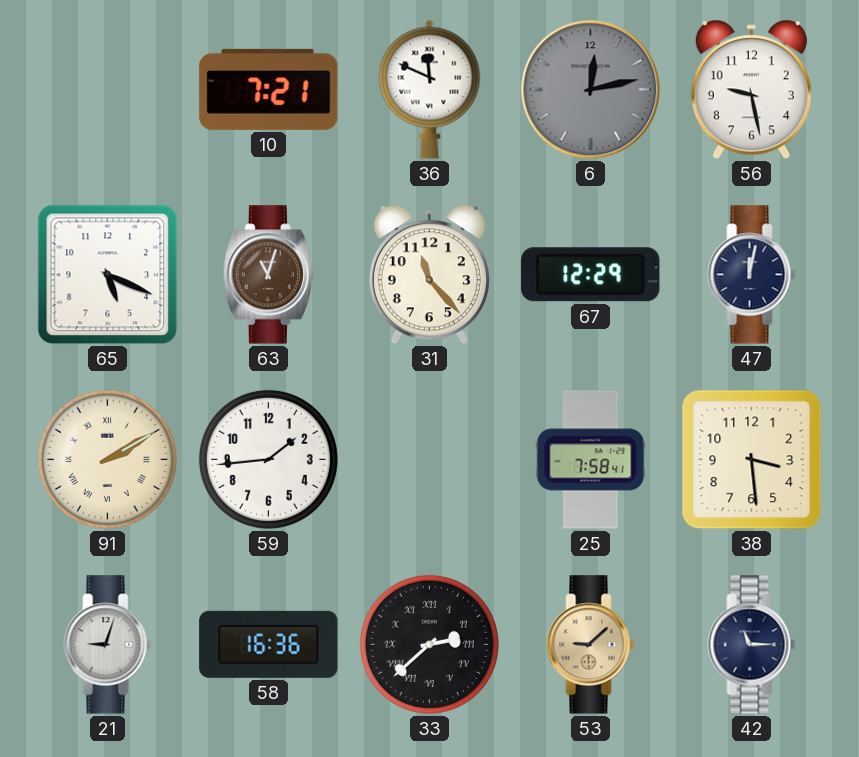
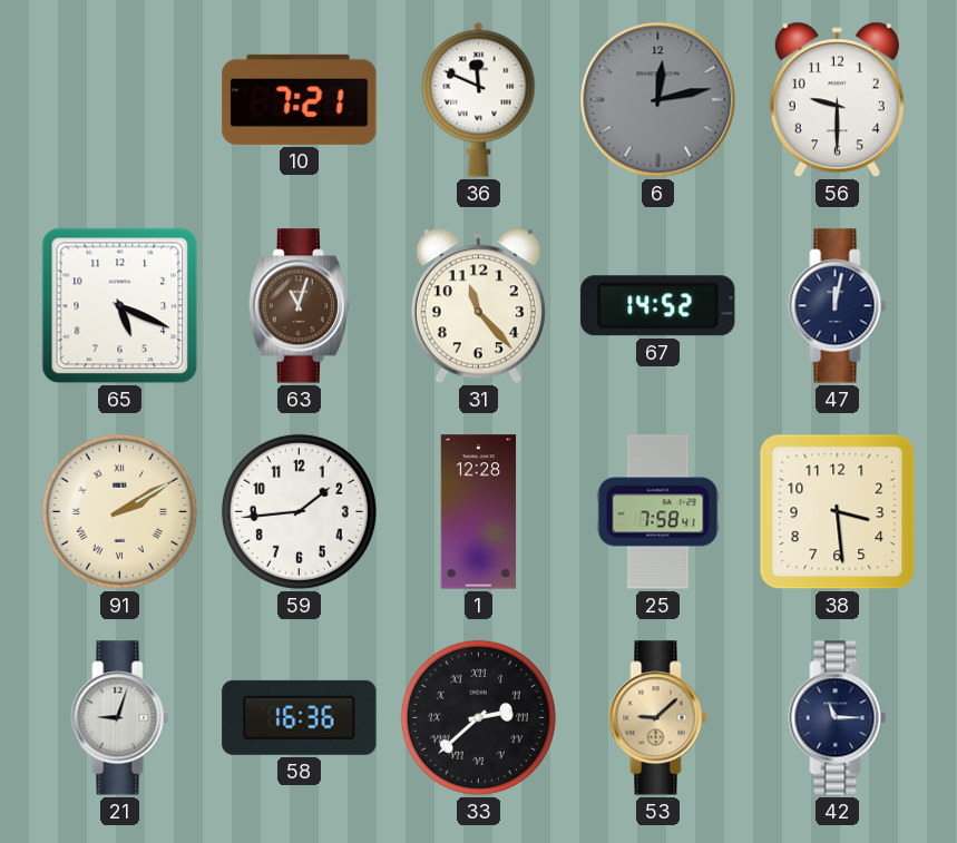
56: 9:28 -> 9:30 (837, 100)
67: 12:29 -> 14:52 (658, 306)
1: none -> 12:28 (479, 512)
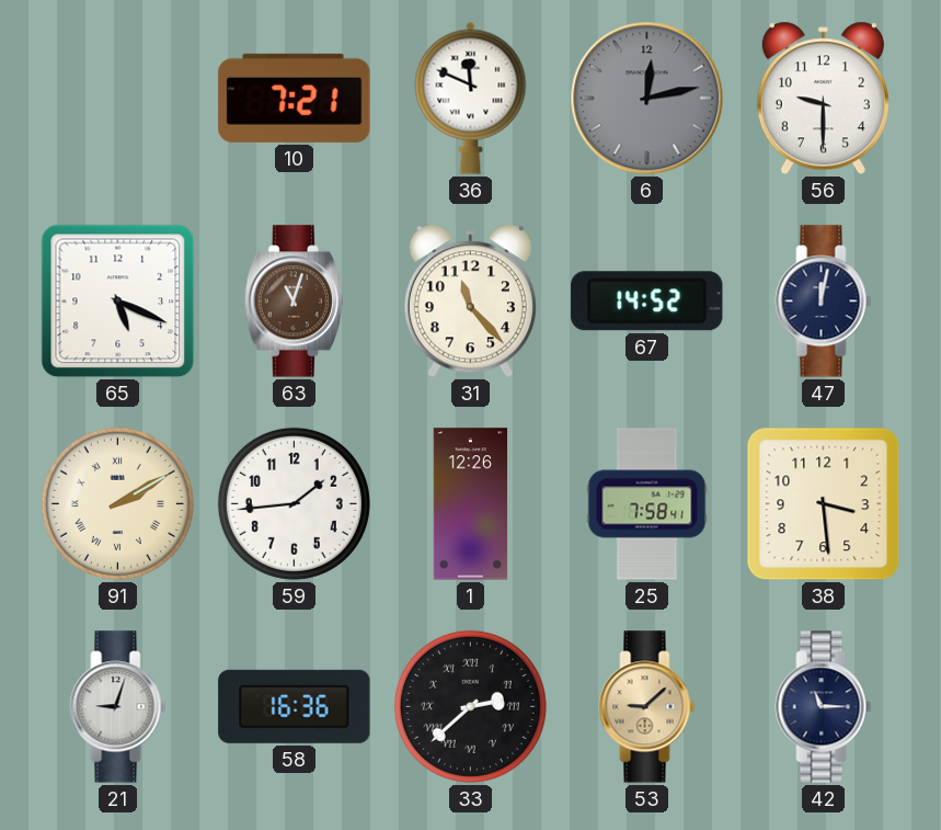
1: 12:28 -> 12:26 (471, 504)
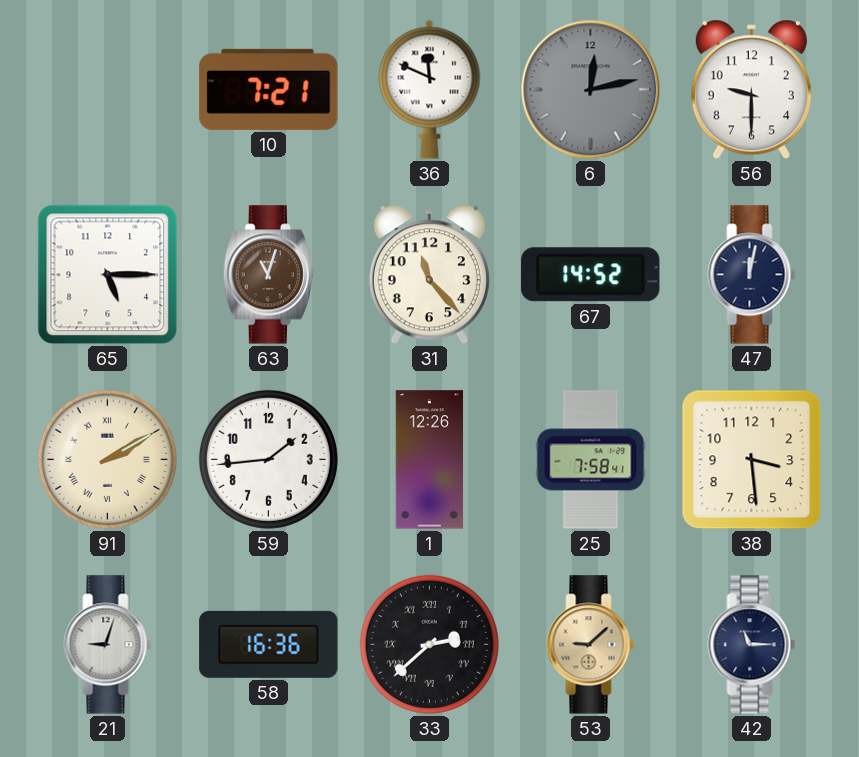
65: 5:19 -> 5:15 (108, 275)
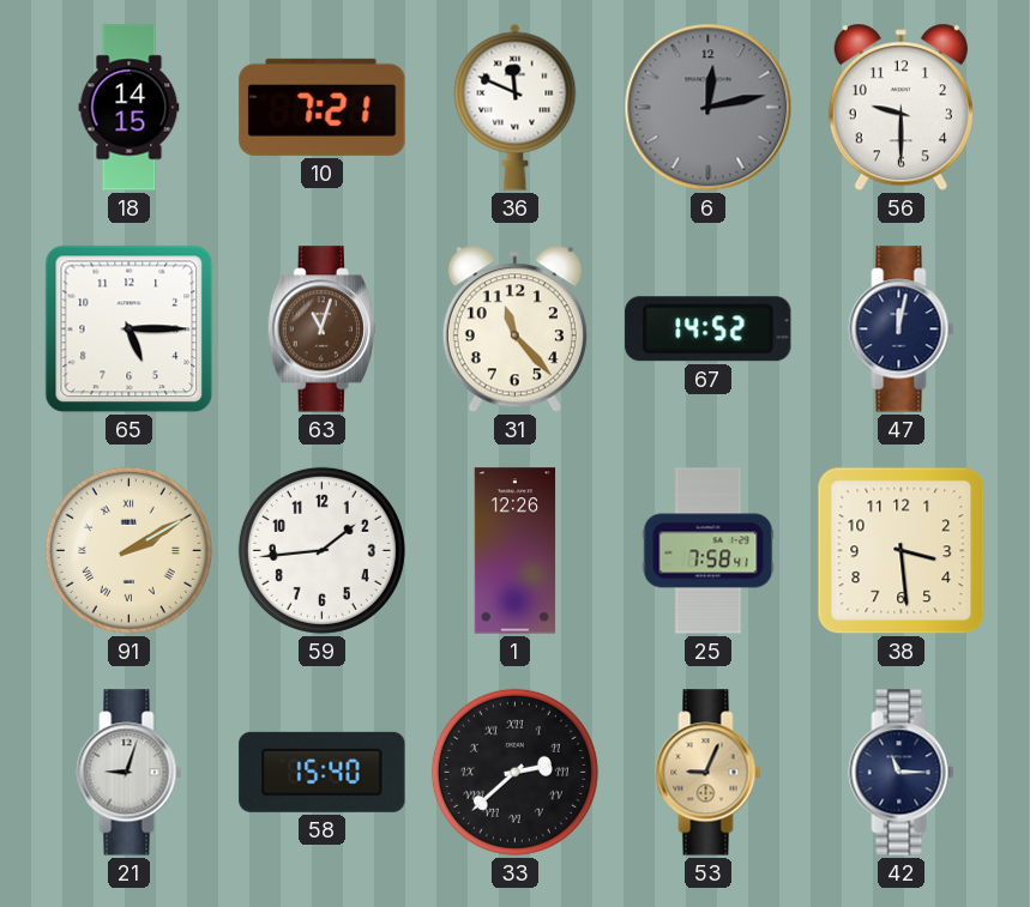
18: none -> 14:15 (129, 108)
58: 16:36 -> 15:40 (323, 772)
53: 9:08 -> 9:04 (709, 773)
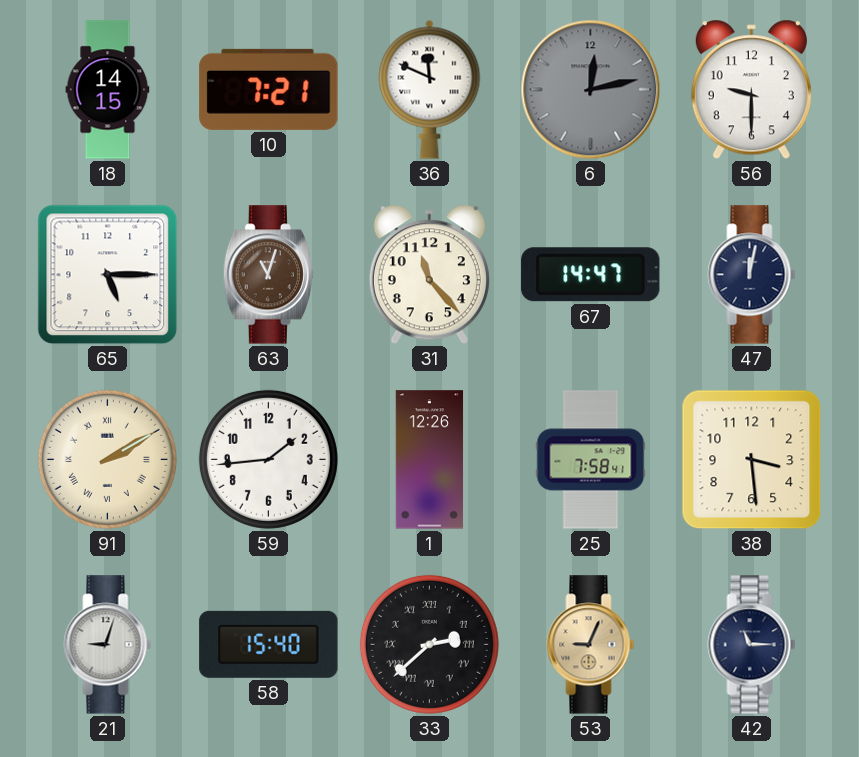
67: 14:52 -> 14:47 (591, 275)
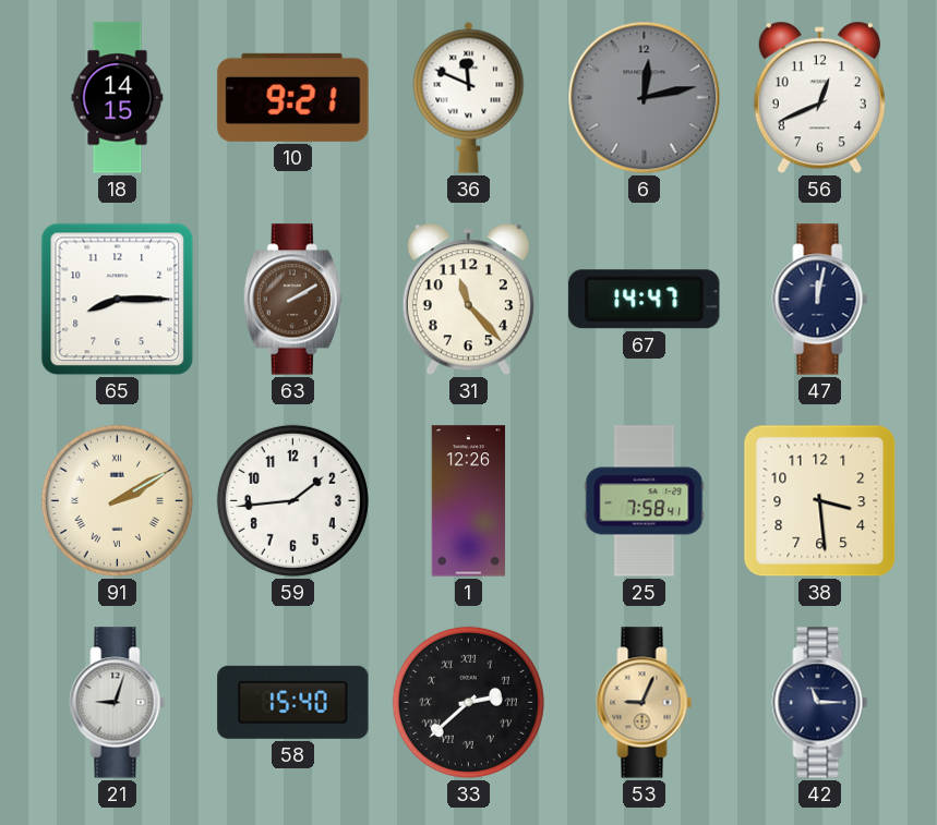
10: 7:21 -> 9:21 (293, 97)
56: 9:30 -> 12:41 (819, 98)
65: 5:15 -> 8:15 (118, 300)
63: 11:03 -> 2:10 (292, 300)
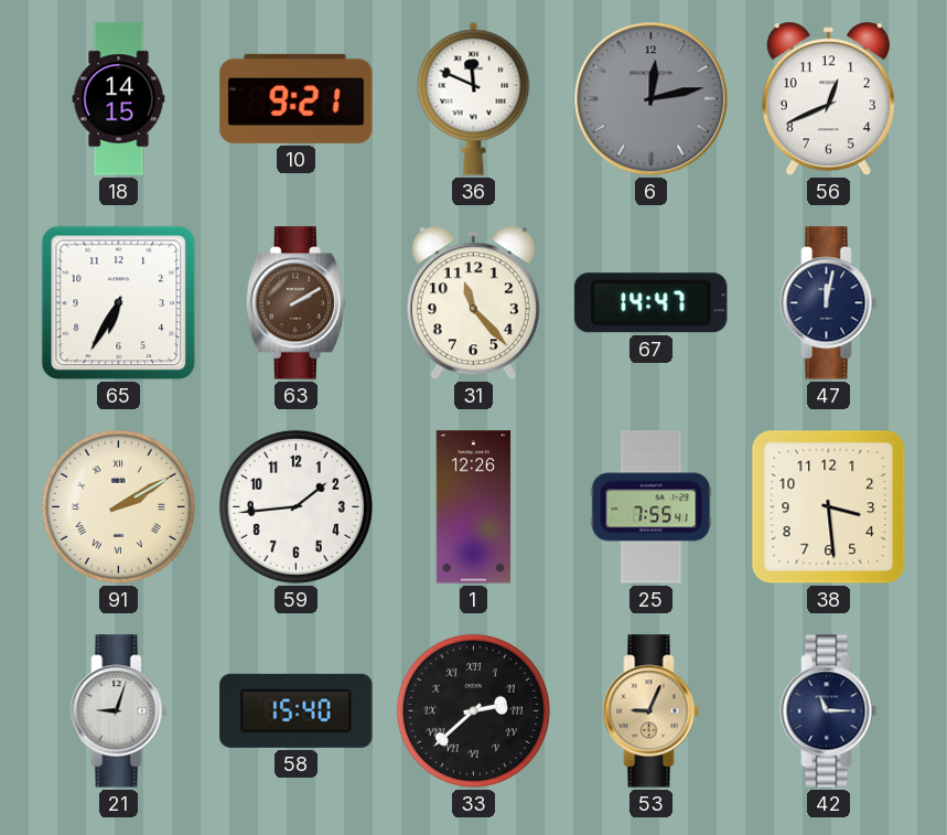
65: 8:15 -> 6:35 (119, 303)
25: 7:58 -> 7:55 (652, 507)
